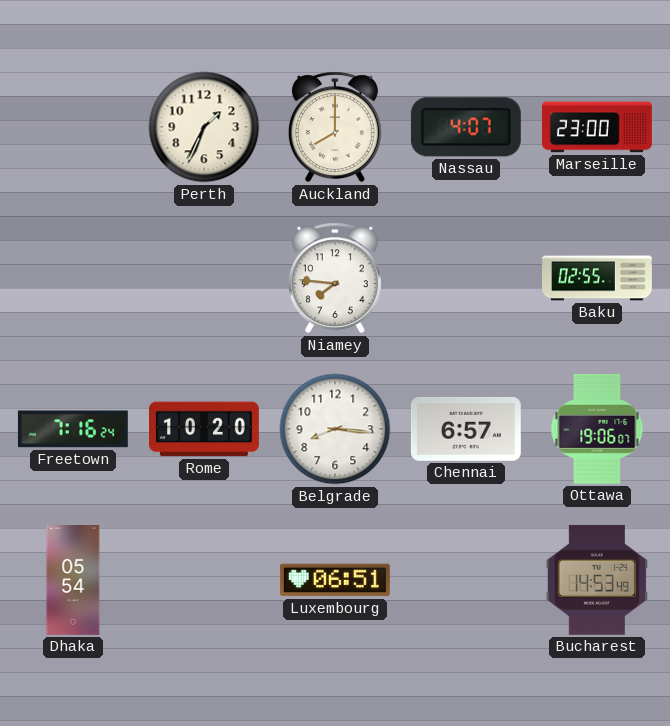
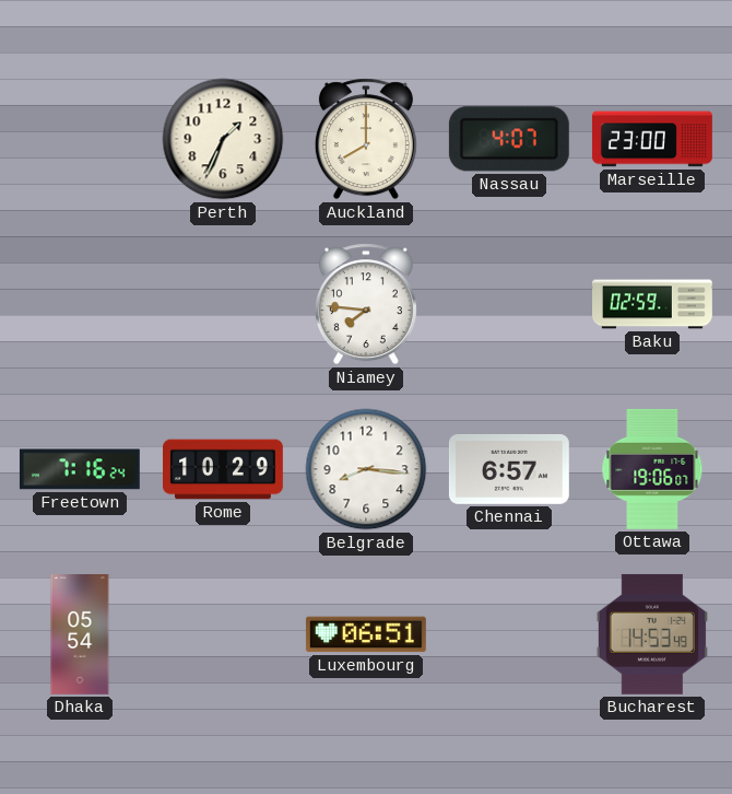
Baku: 02:55 -> 02:59 (653, 304)
Rome: 10:20 -> 10:29 (224, 469)
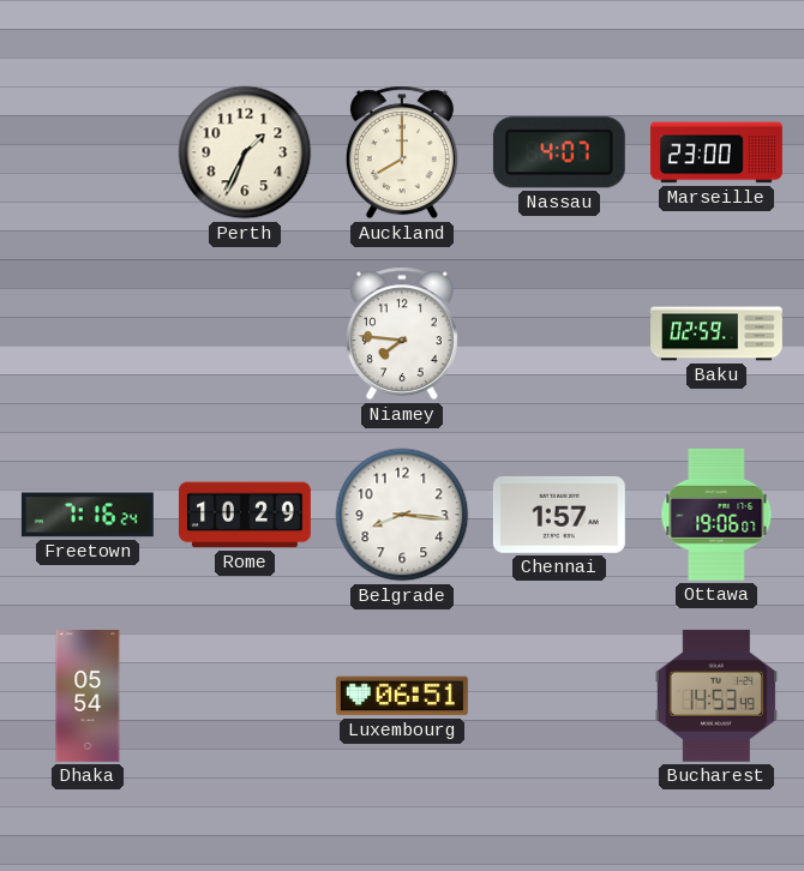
Chennai: 6:57 -> 1:57 (559, 515)
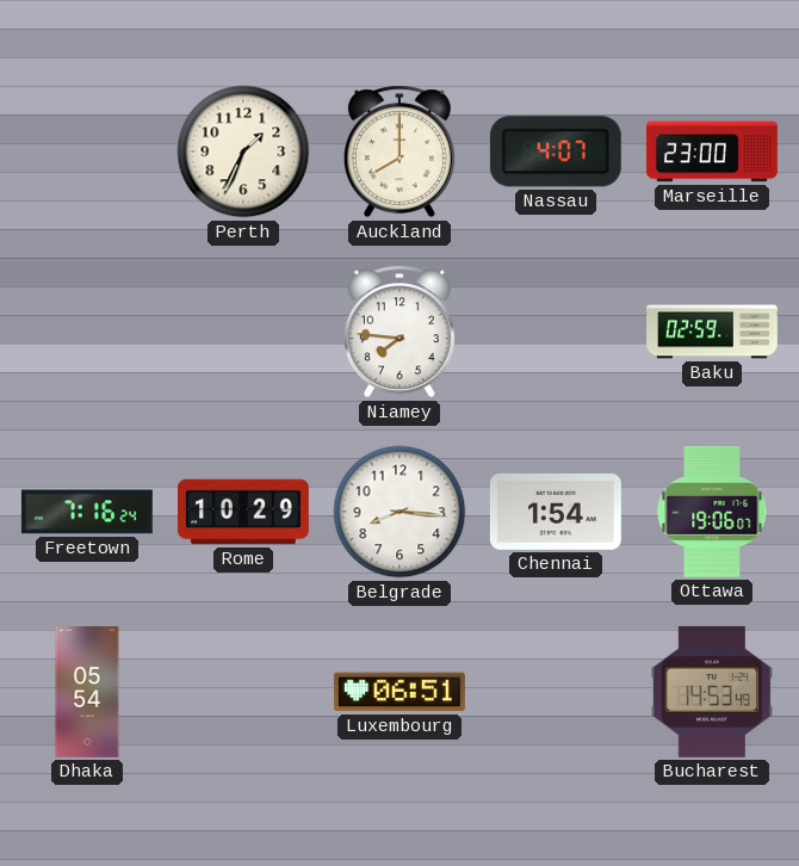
Chennai: 1:57 -> 1:54 (556, 512)
